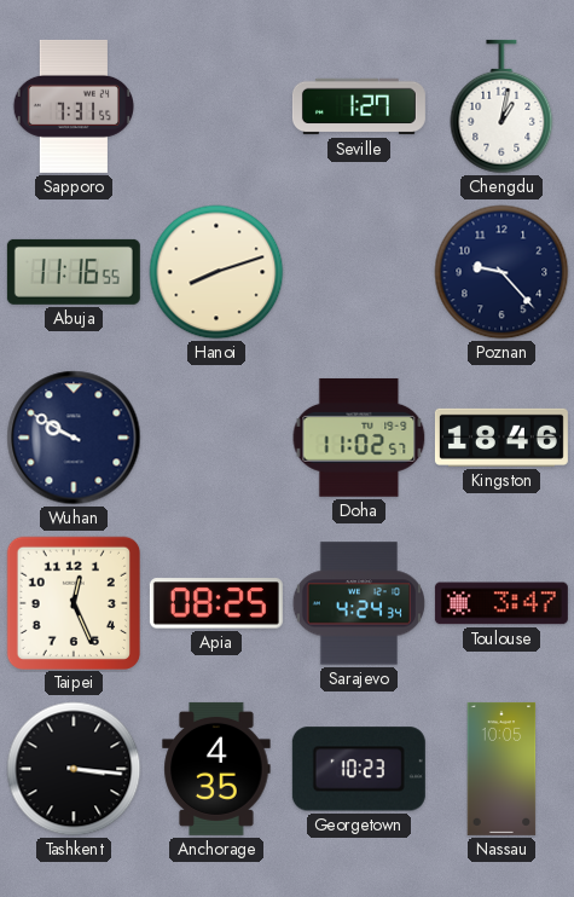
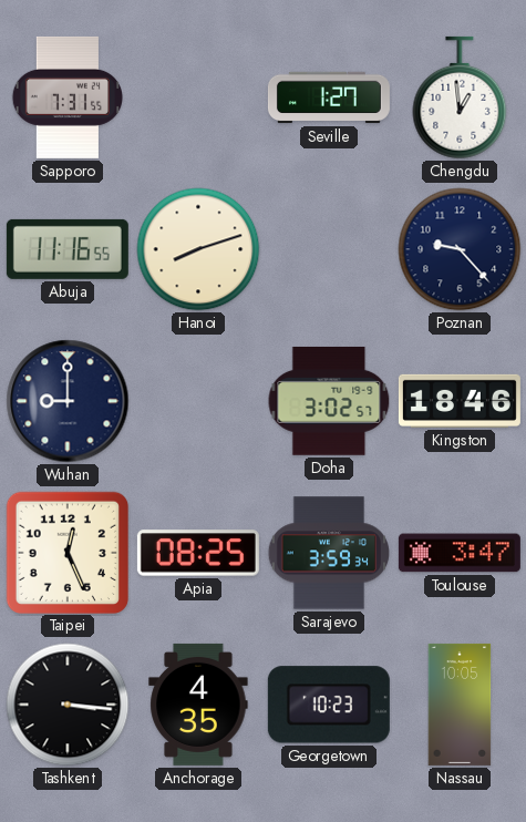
Chengdu: 1:02 -> 12:59 (460, 97)
Wuhan: 9:50 -> 9:00 (68, 401)
Doha: 11:02 -> 3:02 (329, 401)
Sarajevo: 4:24 -> 3:59 (329, 553)
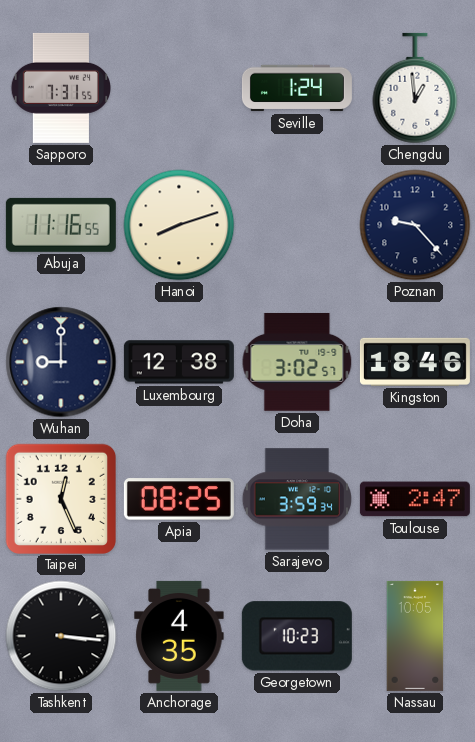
Seville: 1:27 -> 1:24 (297, 88)
Luxembourg: none -> 12:38 (179, 362)
Toulouse: 3:47 -> 2:47 (415, 499)
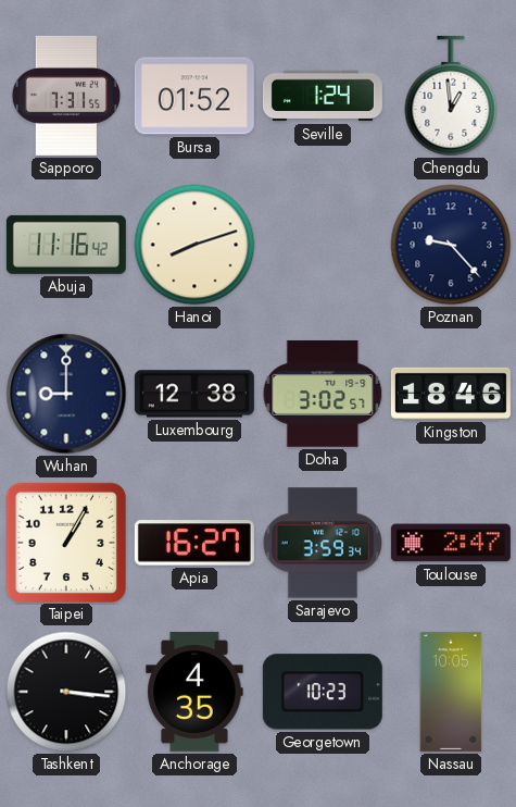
Bursa: none -> 01:52 (194, 96)
Abuja: 11:16:55 -> 11:16:42 (66, 245)
Taipei: 12:26 -> 1:05 (65, 542)
Apia: 08:25 -> 16:27 (194, 543)
